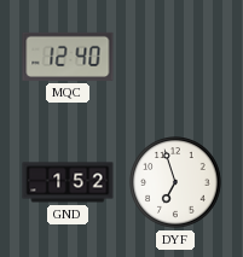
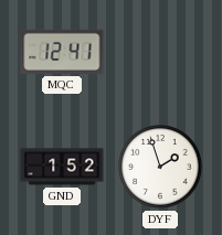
MQC: 12:40 -> 12:41 (62, 52)
DYF: 6:57 -> 1:57 (160, 167)
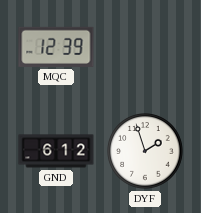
MQC: 12:41 -> 12:39 (56, 47)
GND: 1:52 -> 6:12 (56, 151)
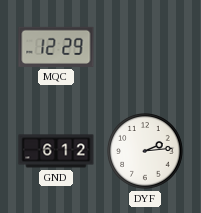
MQC: 12:39 -> 12:29 (56, 47)
DYF: 1:57 -> 2:14 (145, 151)
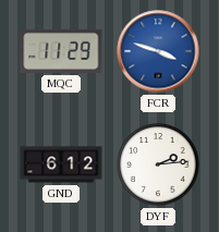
MQC: 12:29 -> 11:29 (61, 51)
FCR: none -> 3:48 (158, 51)
